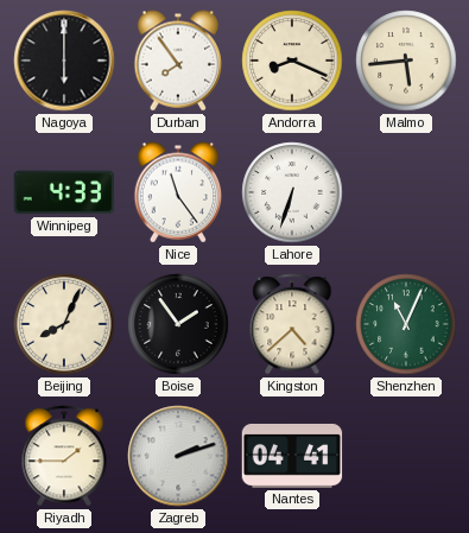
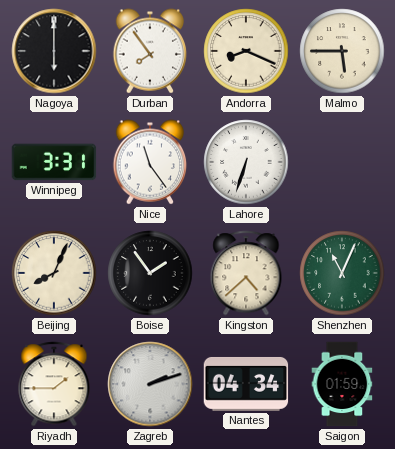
Malmo: 5:44 -> 5:45 (342, 51)
Winnipeg: 4:33 -> 3:31 (54, 162)
Nantes: 04:41 -> 04:34 (246, 384)
Saigon: none -> 01:59 (342, 384)
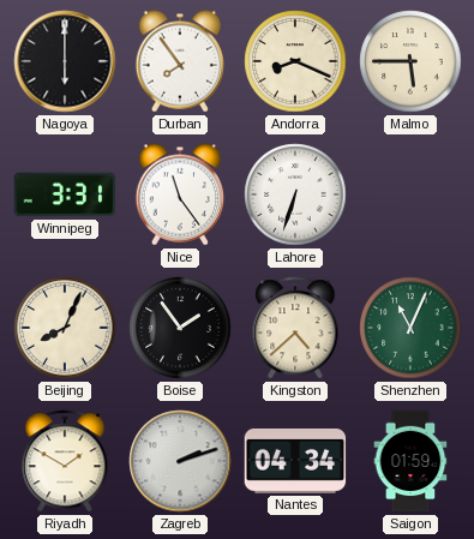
Riyadh: 1:45 -> 1:50 (65, 461)
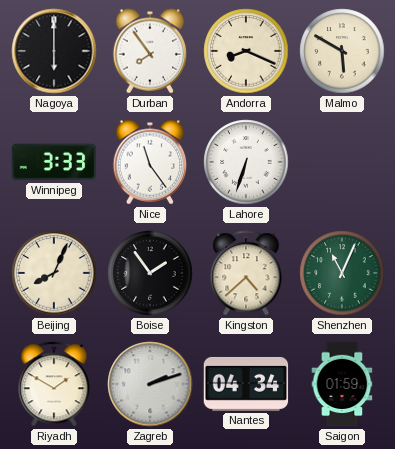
Malmo: 5:45 -> 5:50 (342, 51)
Winnipeg: 3:31 -> 3:33 (54, 162)
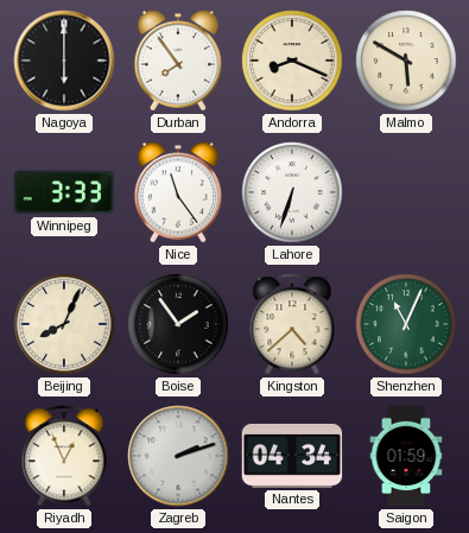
Riyadh: 1:50 -> 12:56 (64, 456)
